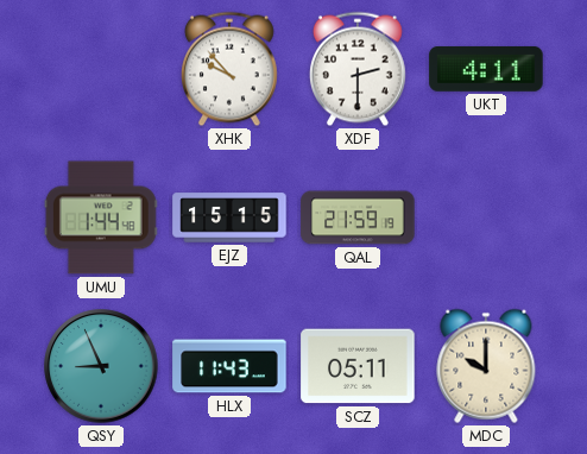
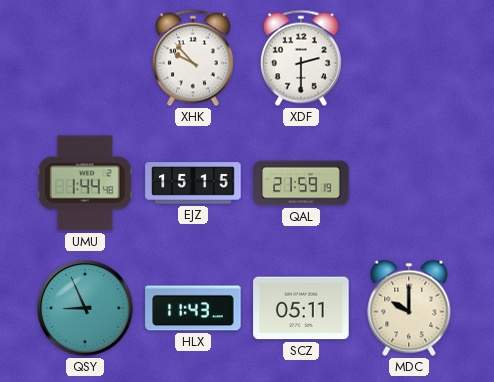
UKT: 4:11 -> none (486, 69)
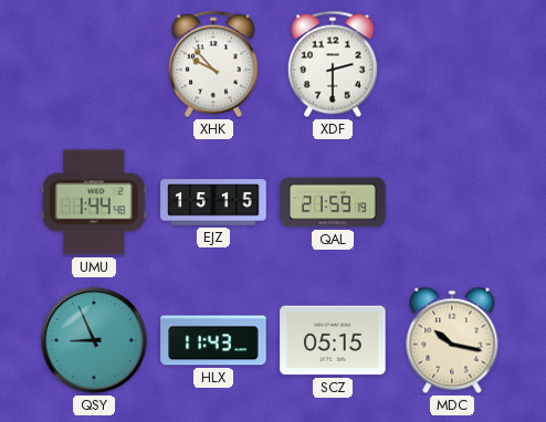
SCZ: 05:11 -> 05:15 (333, 340)
MDC: 10:00 -> 10:17 (452, 340)
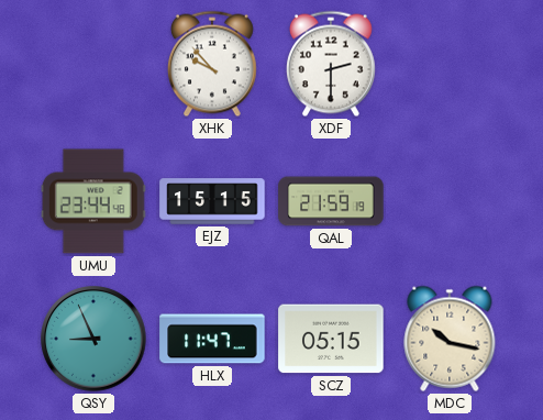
UMU: 1:44 -> 23:44 (93, 201)
HLX: 11:43 -> 11:47 (212, 339)
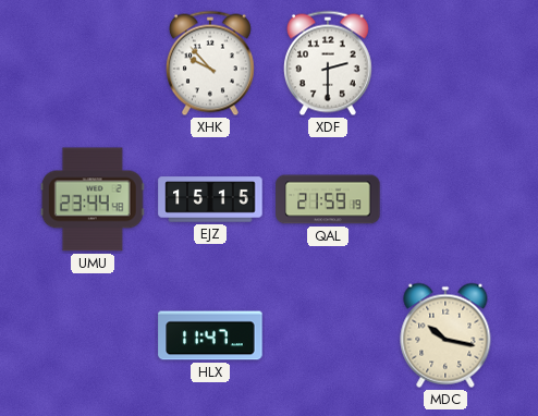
QSY: 8:56 -> none (93, 339)
SCZ: 05:15 -> none (331, 339)
